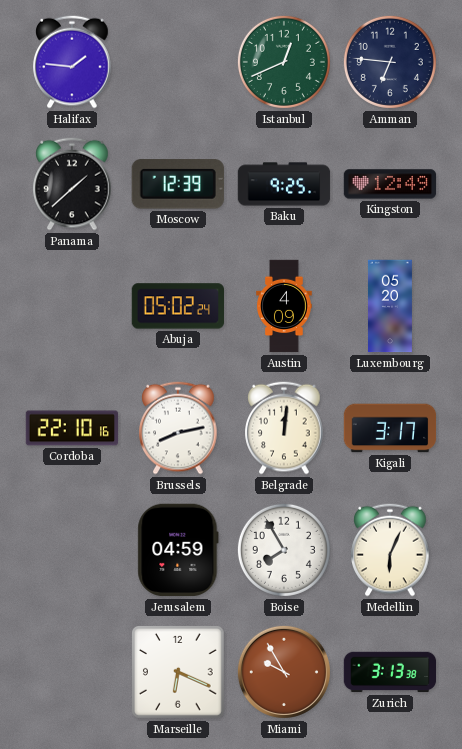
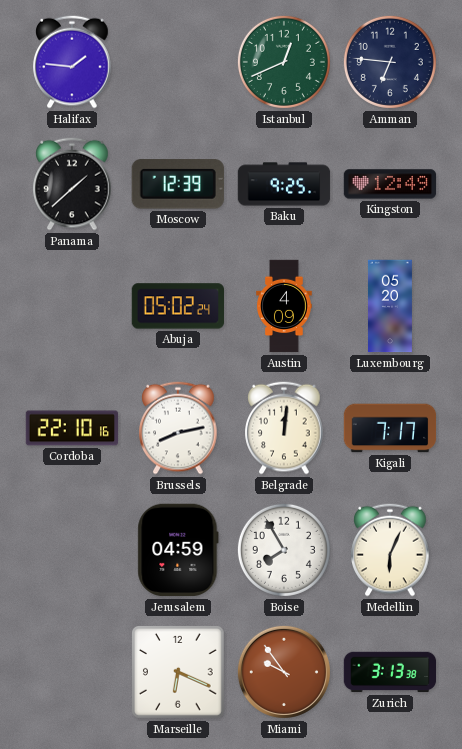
Kigali: 3:17 -> 7:17 (390, 428)
Miami: 9:55 -> 9:54 (284, 672)
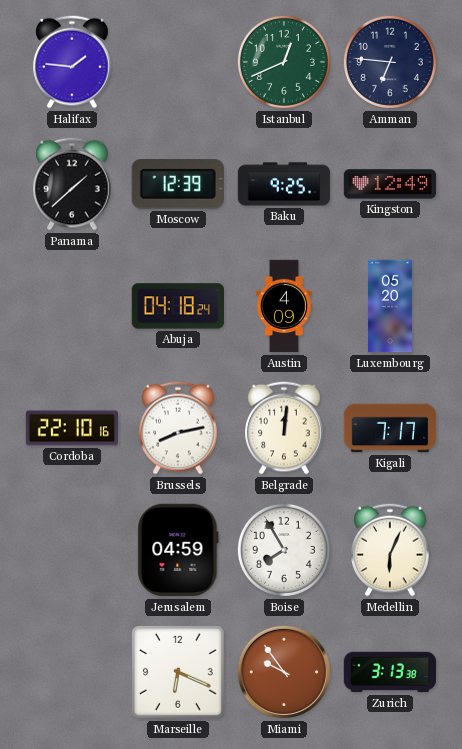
Abuja: 05:02 -> 04:18 (178, 306)
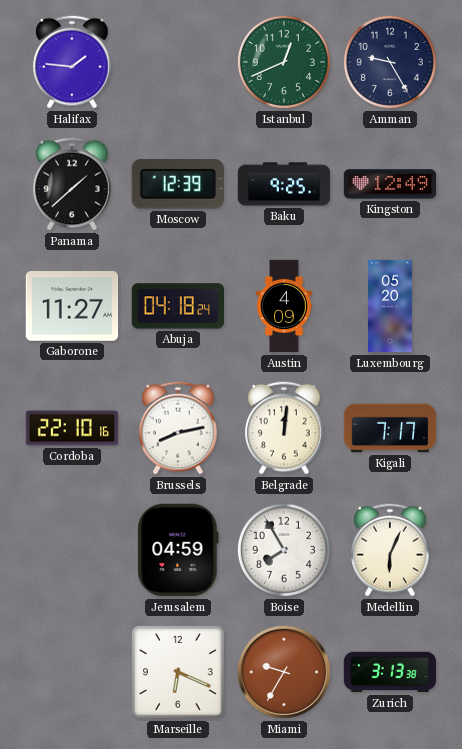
Amman: 6:46 -> 9:25 (390, 62)
Gaborone: none -> 11:27 (72, 306)
Miami: 9:54 -> 9:35 (284, 672)
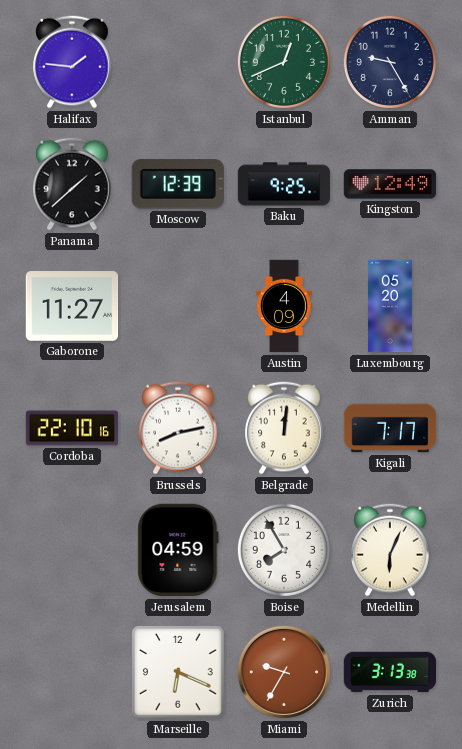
Abuja: 04:18 -> none (178, 306)
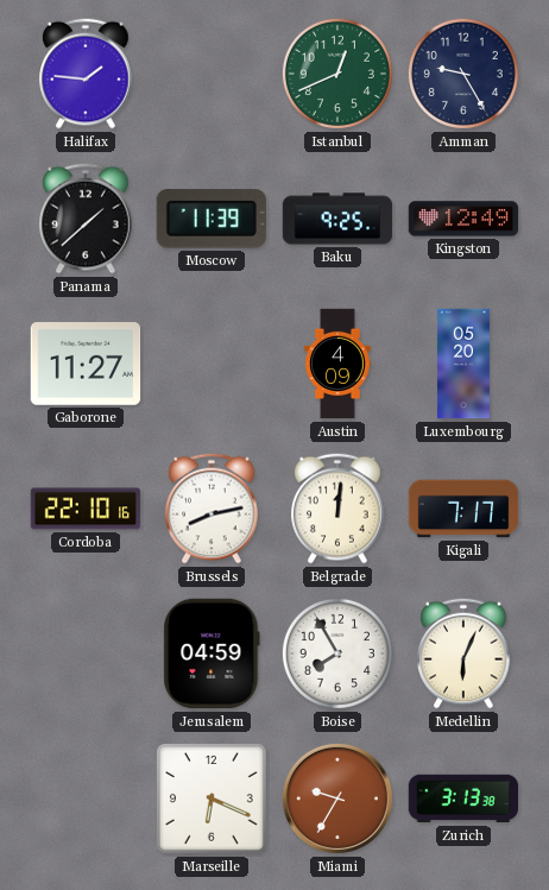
Moscow: 12:39 -> 11:39 (212, 219)
